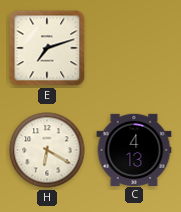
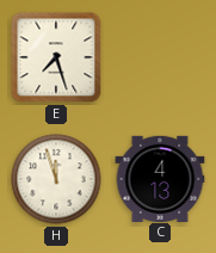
E: 7:12 -> 7:27 (56, 57)
H: 6:20 -> 11:57 (56, 179)
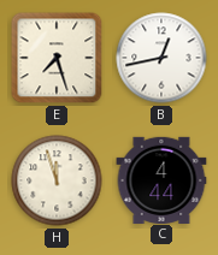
B: none -> 12:43 (161, 58)
C: 4:13 -> 4:44 (161, 179)
